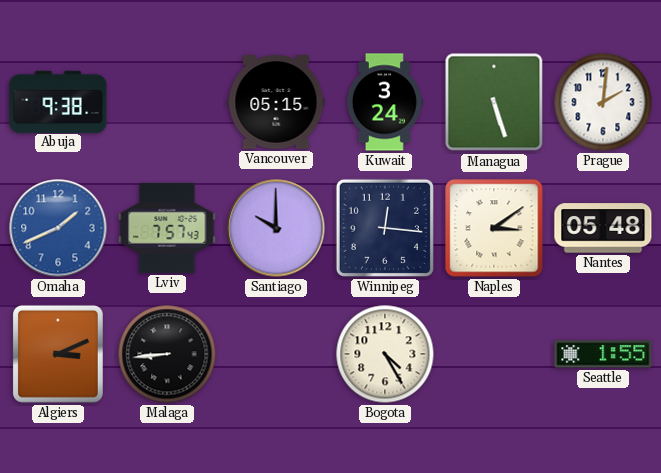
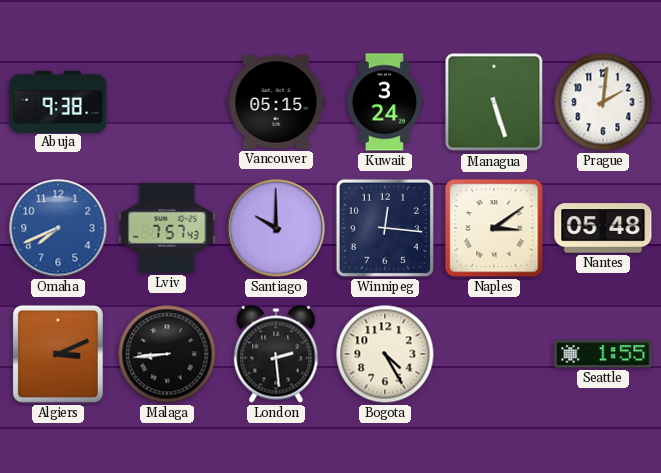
Omaha: 1:41 -> 7:41 (58, 228)
London: none -> 2:29 (276, 354)
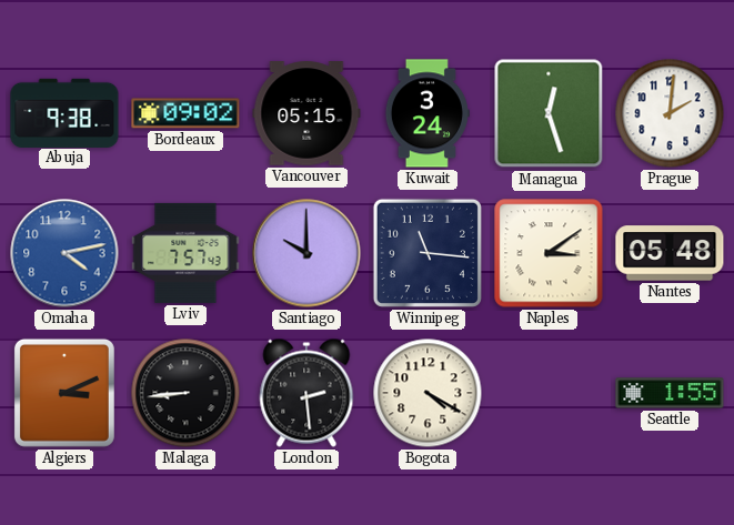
Bordeaux: none -> 09:02 (185, 113)
Managua: 5:27 -> 12:27 (549, 113)
Omaha: 7:41 -> 4:13 (64, 253)
Winnipeg: 12:16 -> 11:16 (428, 253)
Bogota: 4:25 -> 4:20 (428, 393)
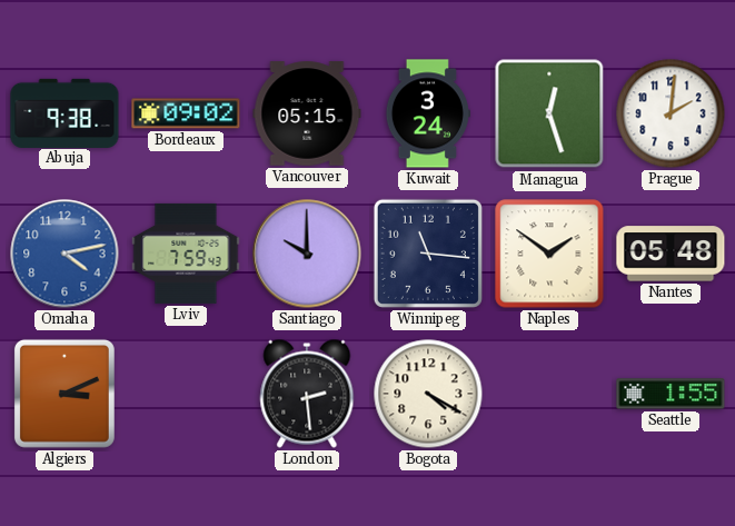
Lviv: 7:57 -> 7:59 (186, 254)
Naples: 3:09 -> 1:51 (549, 254)
Malaga: 8:44 -> none (185, 393)
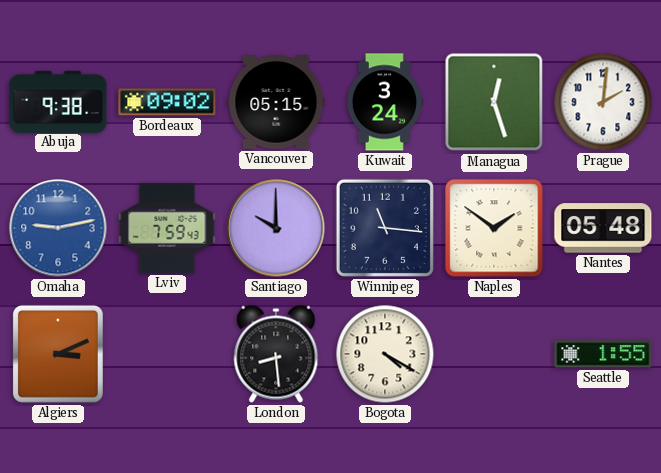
Omaha: 4:13 -> 9:13 (58, 228)
London: 2:29 -> 8:29 (276, 354)
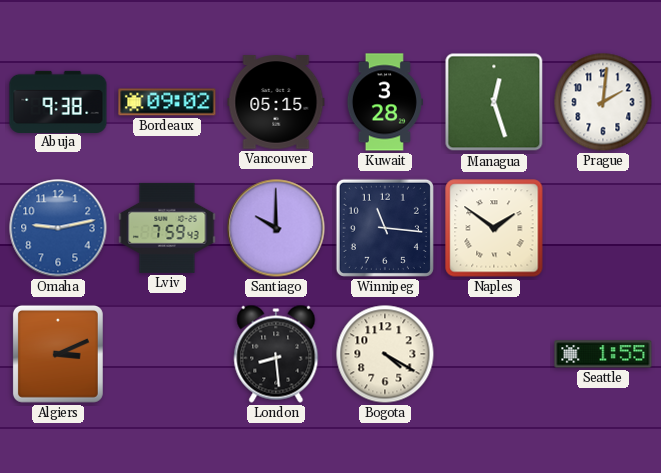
Kuwait: 3:24 -> 3:28 (384, 102)
Nantes: 05:48 -> none (603, 228)
